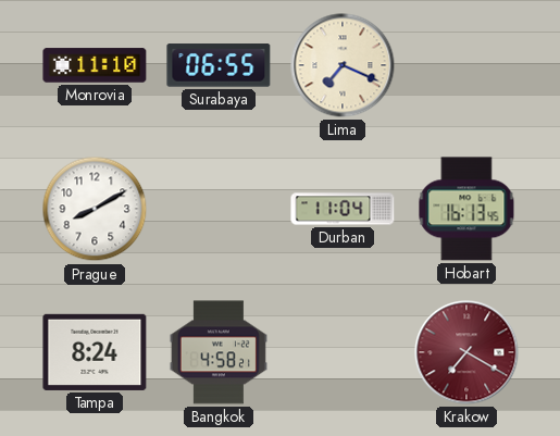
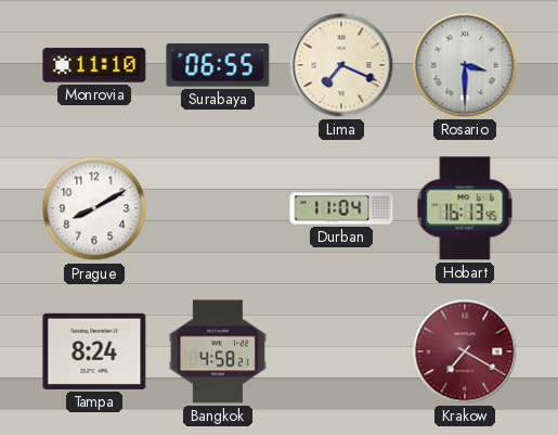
Rosario: none -> 3:30 (465, 65)
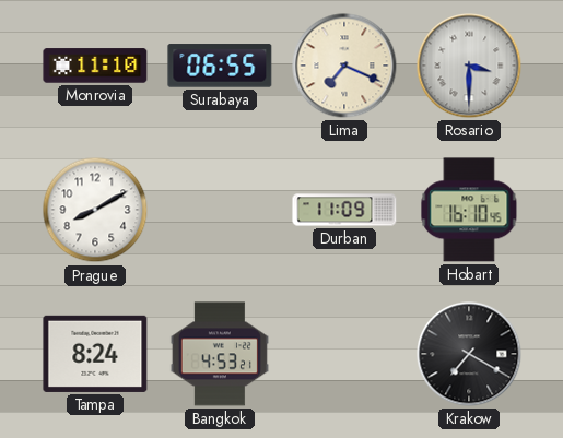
Durban: 11:04 -> 11:09 (344, 210)
Hobart: 16:13 -> 16:10 (469, 210)
Bangkok: 4:58 -> 4:53 (220, 354)
Krakow dial: burgundy -> black (469, 354)
